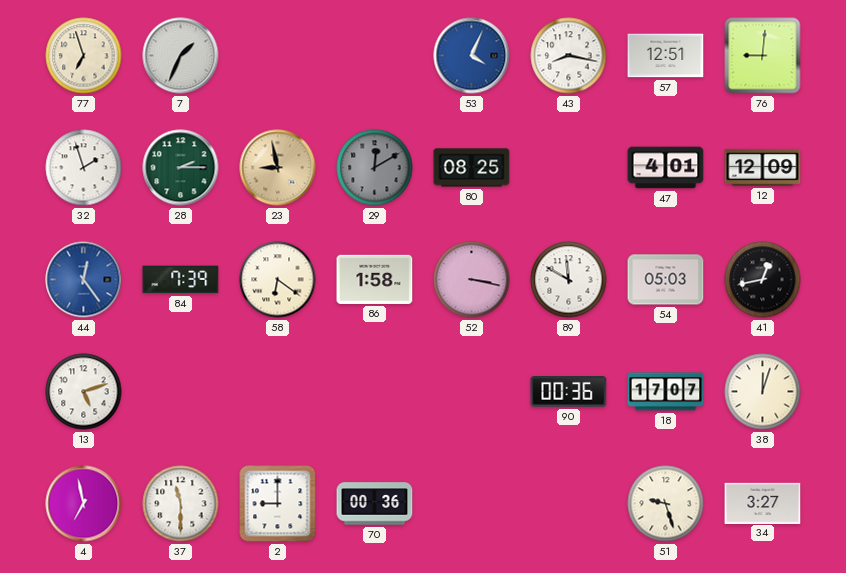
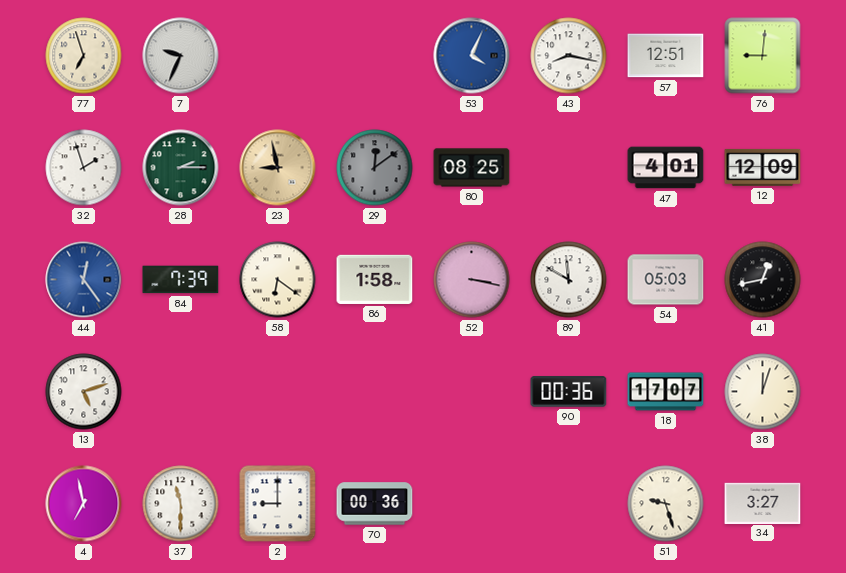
7: 1:34 -> 9:34 (181, 56)
29: 12:10 -> 12:09 (375, 168)
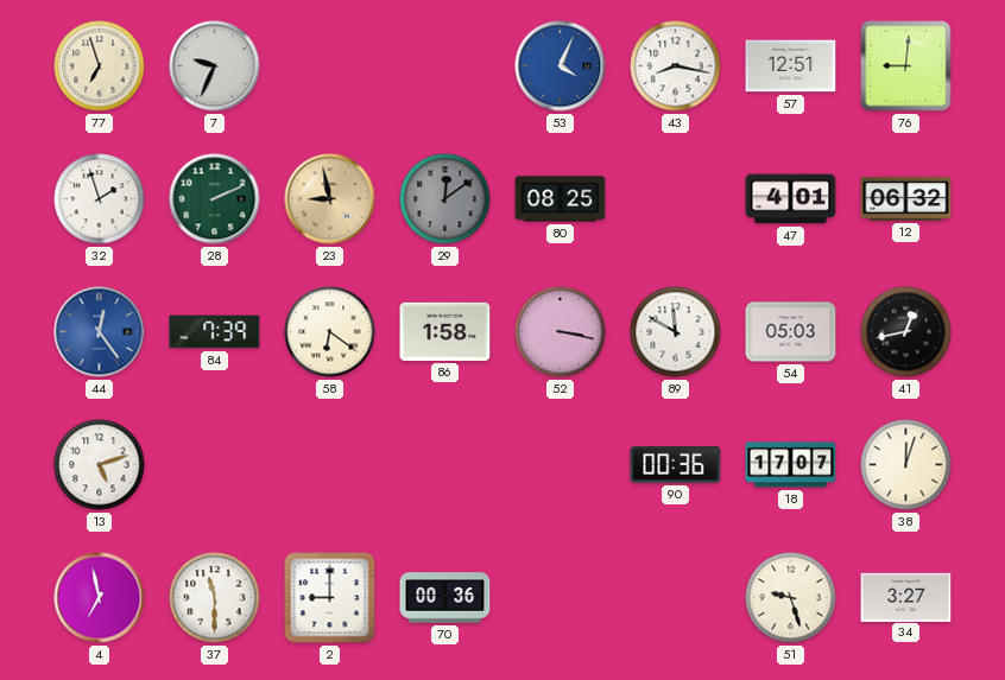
28: 2:15 -> 2:11 (215, 199)
12: 12:09 -> 06:32 (906, 198)
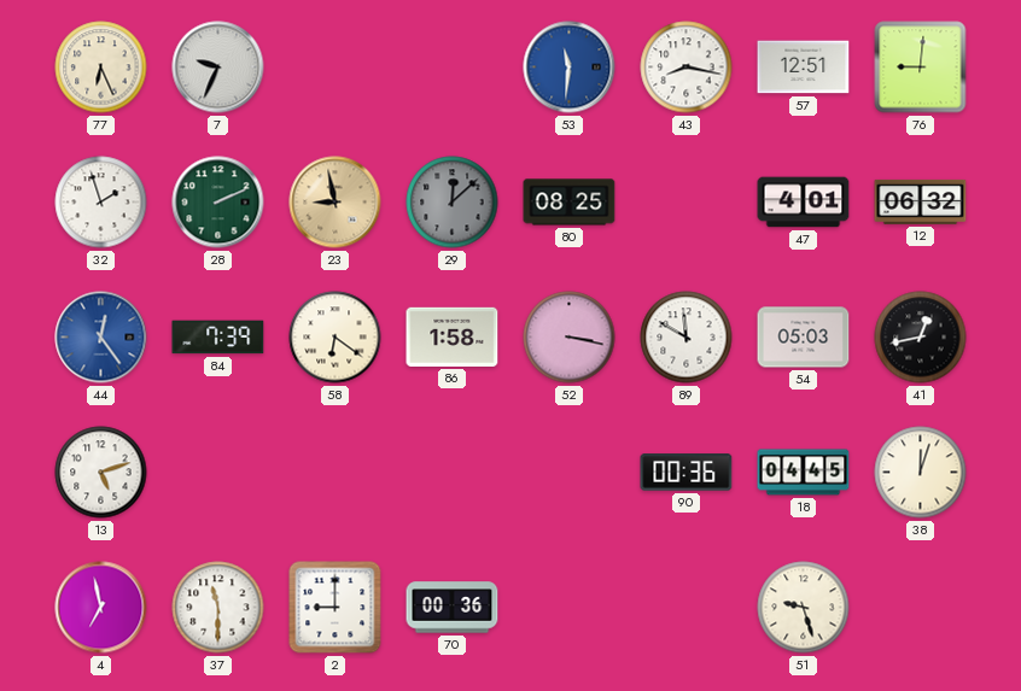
77: 6:57 -> 6:26 (101, 68)
53: 4:04 -> 11:31 (570, 68)
29: 12:09 -> 12:08 (453, 203)
18: 17:07 -> 04:45 (804, 473)
34: 3:27 -> none (906, 597)
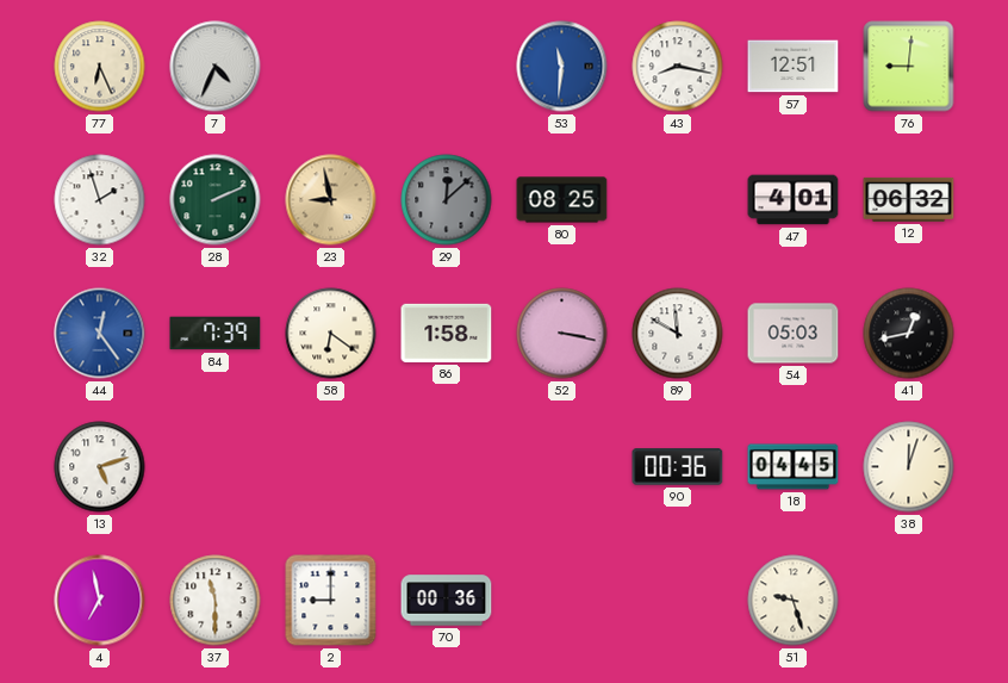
7: 9:34 -> 4:34 (216, 67)
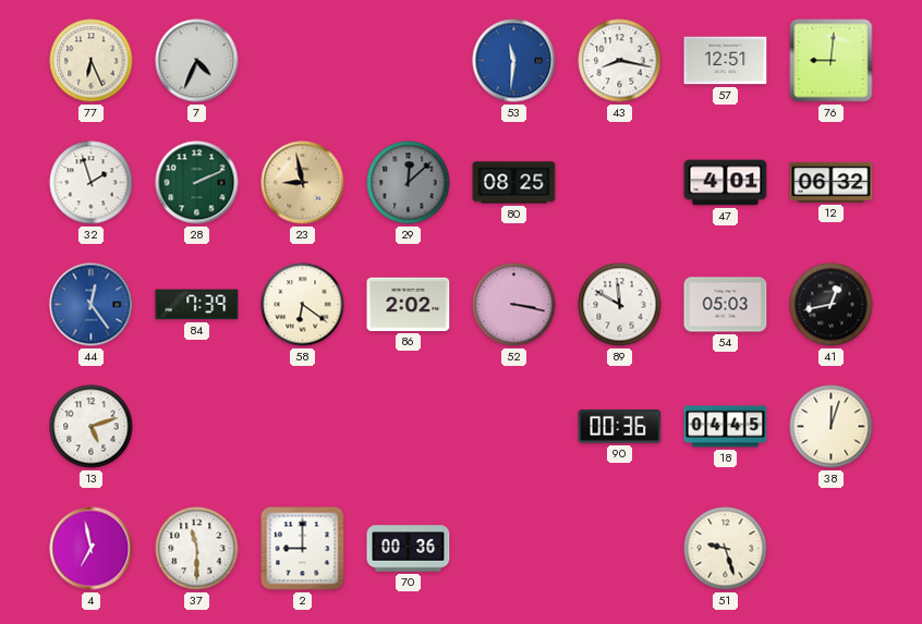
86: 1:58 -> 2:02 (409, 304)
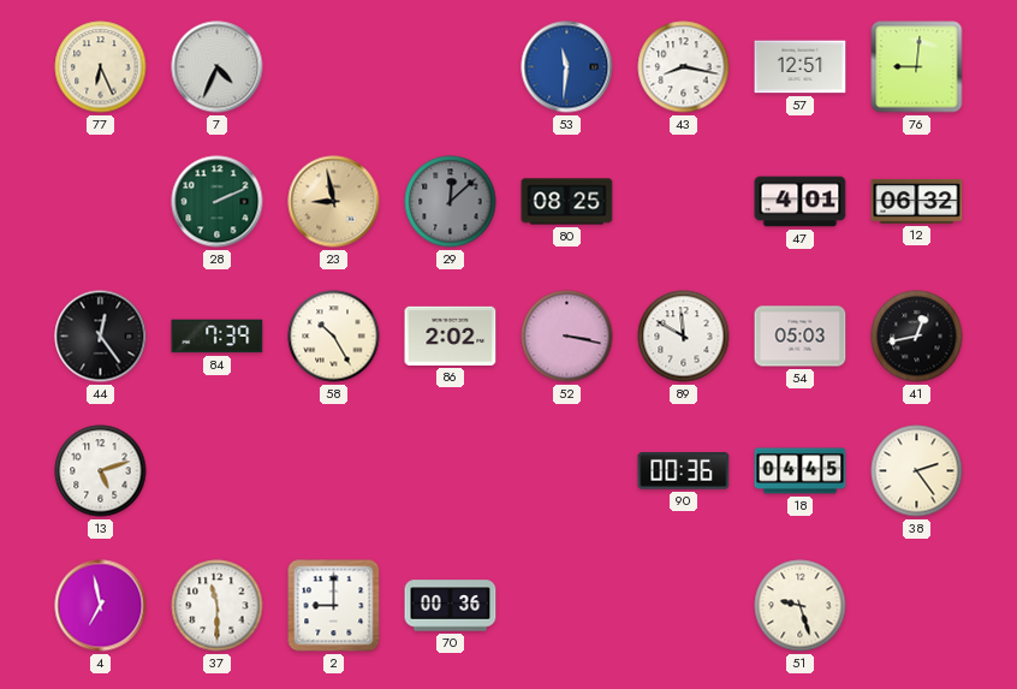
32: 1:57 -> none (92, 183)
44 dial: blue -> black (101, 337)
58: 6:21 -> 10:25 (334, 337)
38: 12:03 -> 2:24 (917, 471)
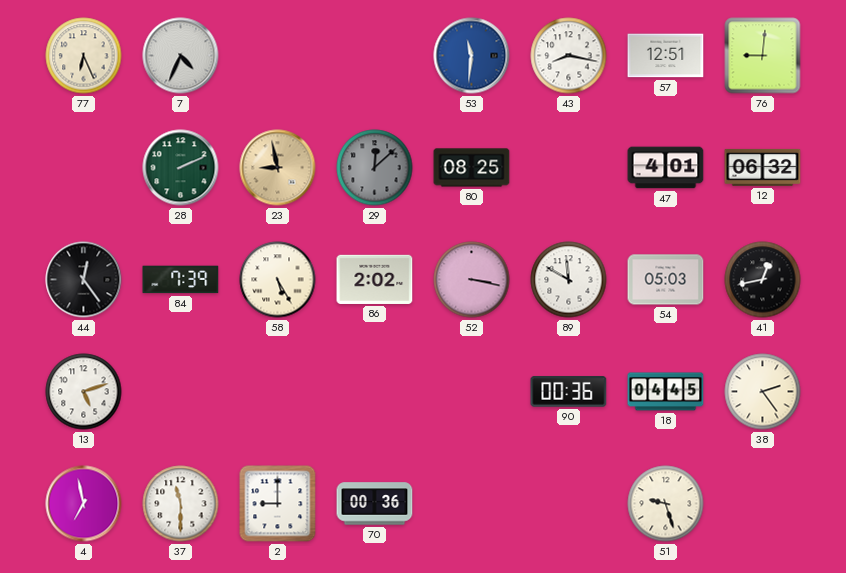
58: 10:25 -> 5:25 (278, 280)
